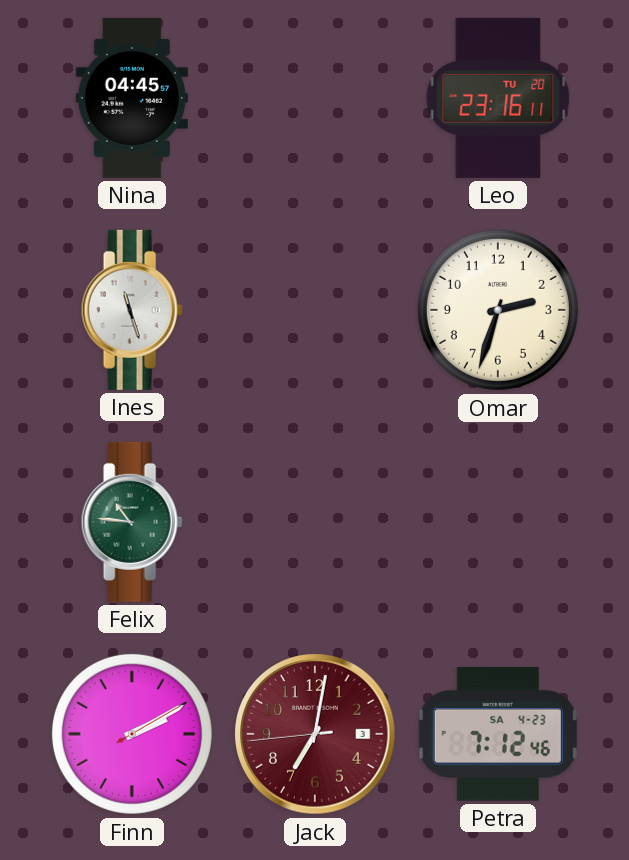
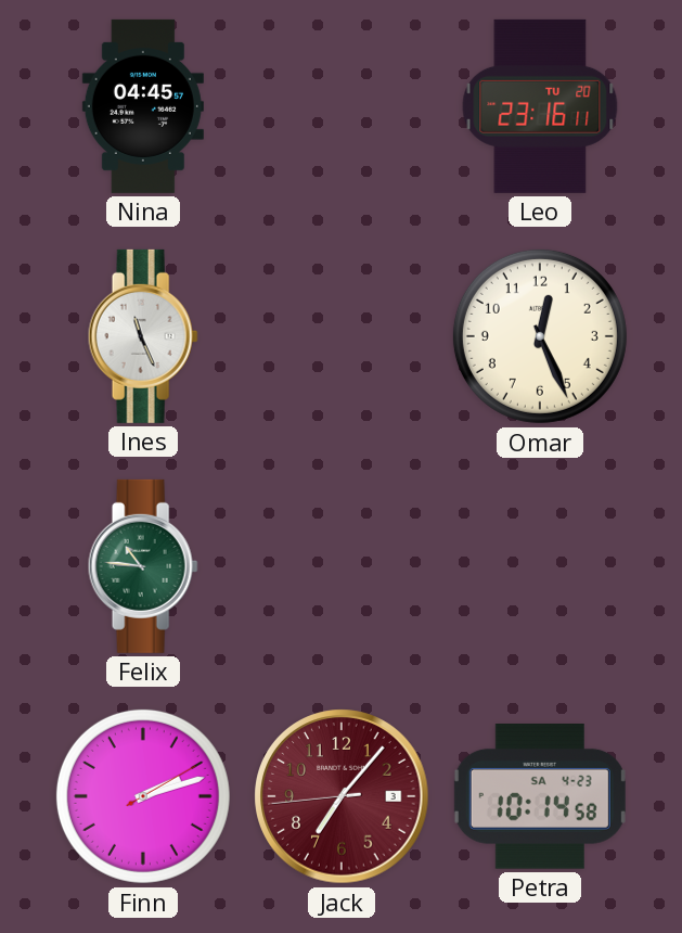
Ines: 11:27 -> 11:26 (143, 336)
Omar: 2:33 -> 12:26 (540, 336)
Finn: 2:10 -> 2:12 (143, 796)
Jack: 7:01 -> 7:06 (342, 796)
Petra: 7:12 -> 10:14 (540, 796)
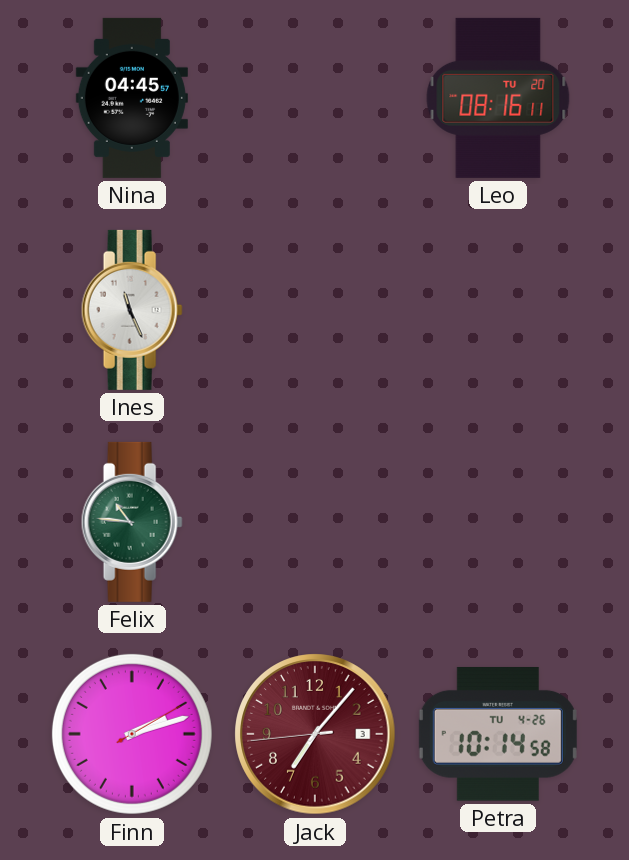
Leo: 23:16 -> 08:16 (498, 98)
Omar: 12:26 -> none (540, 336)
Petra date: SA 4-23 -> TU 4-26 (498, 734)
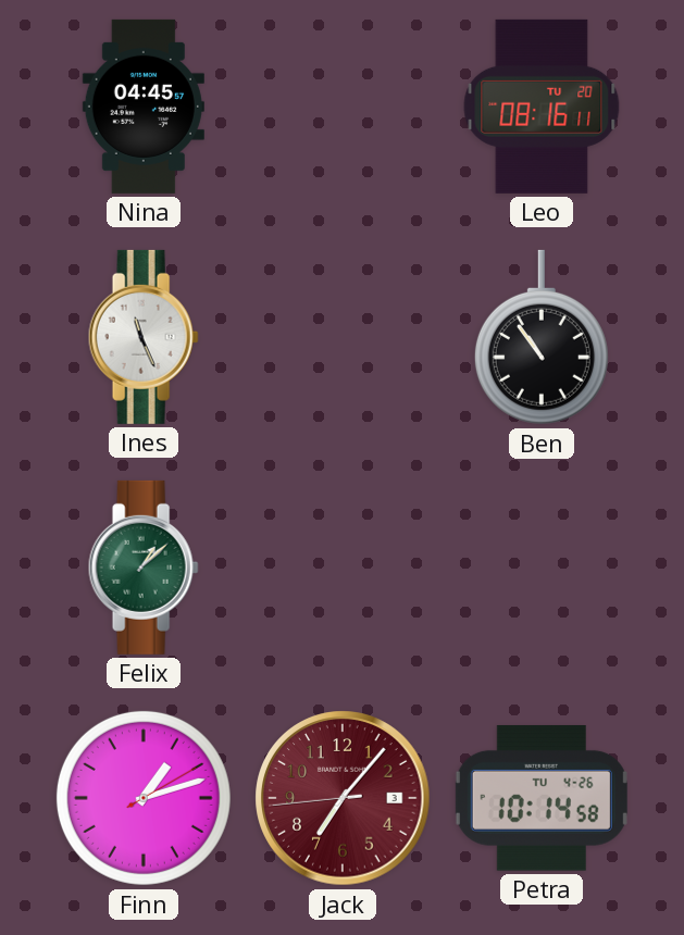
Ben: none -> 10:54 (542, 337)
Felix: 10:46 -> 1:08 (144, 568)
Finn: 2:12 -> 1:12 (144, 798)
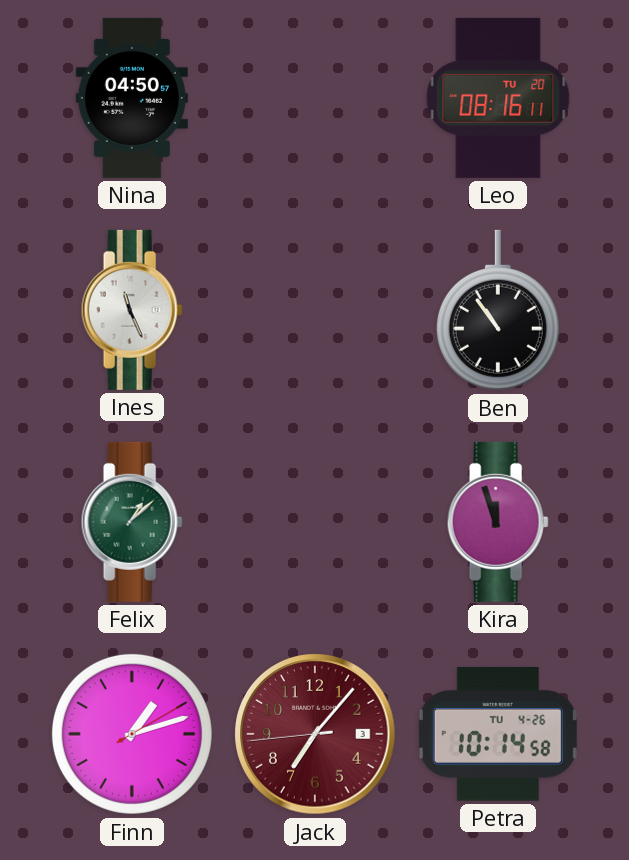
Nina: 04:45 -> 04:50 (132, 98)
Kira: none -> 11:57 (498, 522)
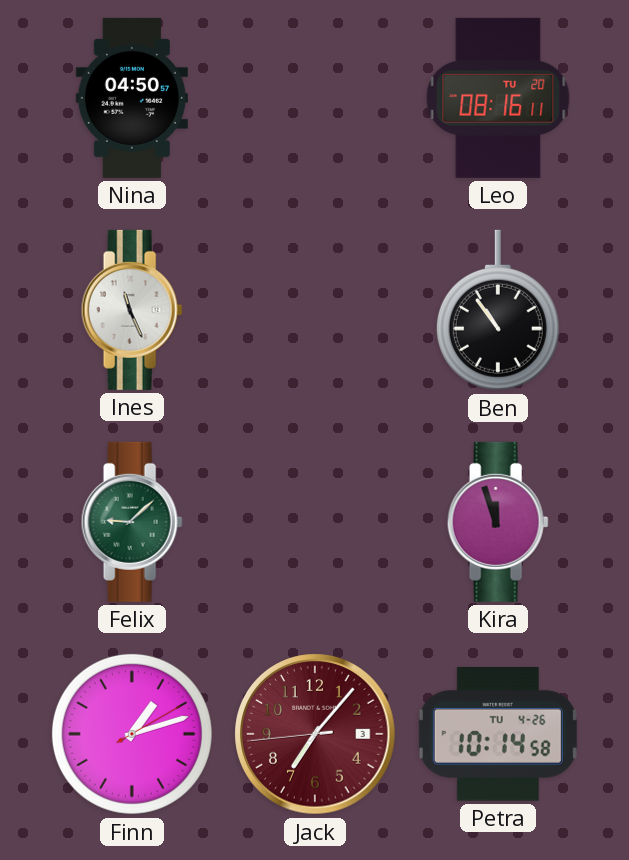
Felix: 1:08 -> 9:08 (132, 522)
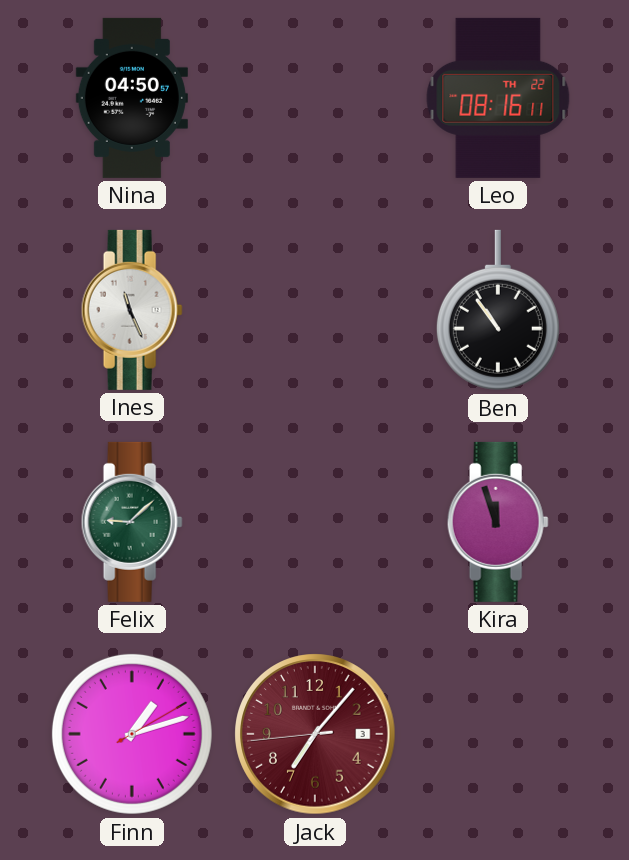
Leo date: TU 20 -> TH 22 (498, 98)
Petra: 10:14 -> none (498, 734)
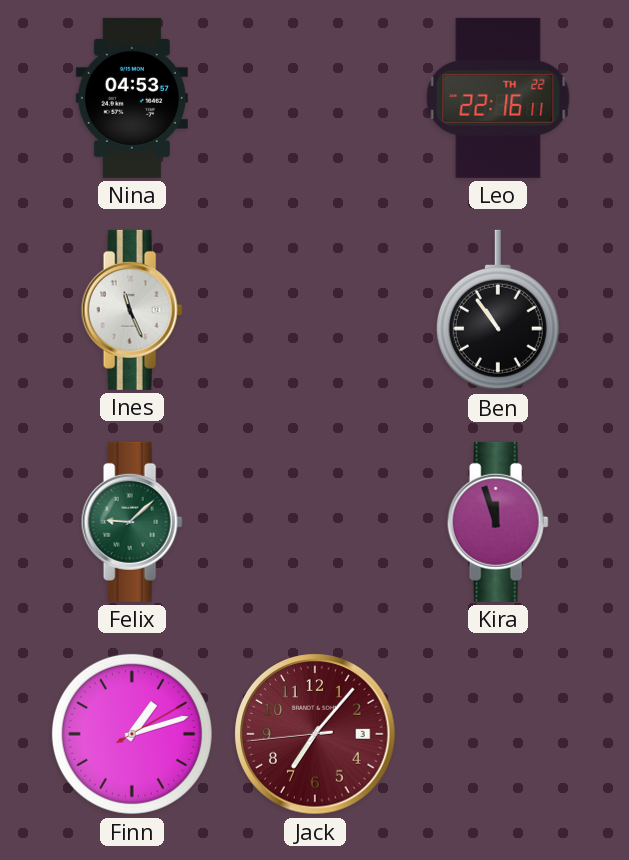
Nina: 04:50 -> 04:53 (132, 98)
Leo: 08:16 -> 22:16 (498, 98)
